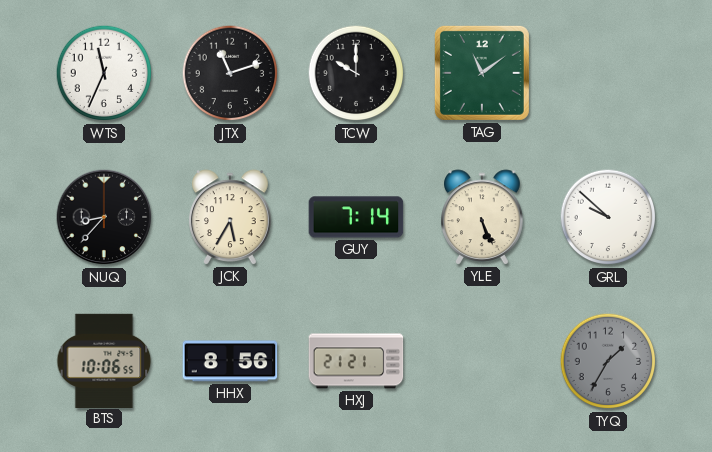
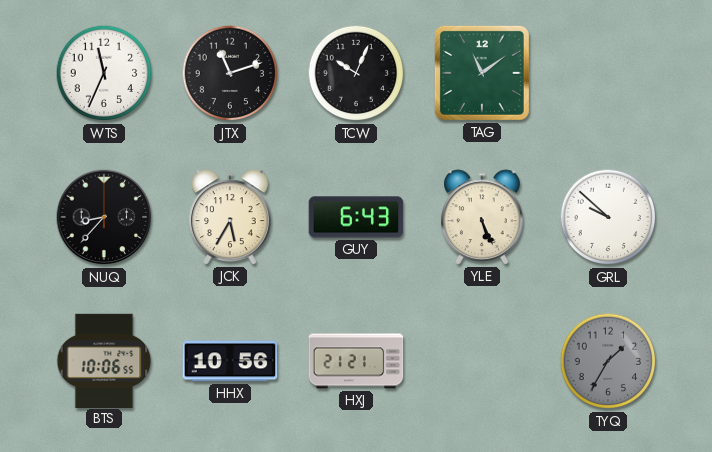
TCW: 10:00 -> 10:04 (356, 73)
GUY: 7:14 -> 6:43 (356, 217)
HHX: 8:56 -> 10:56 (230, 361)
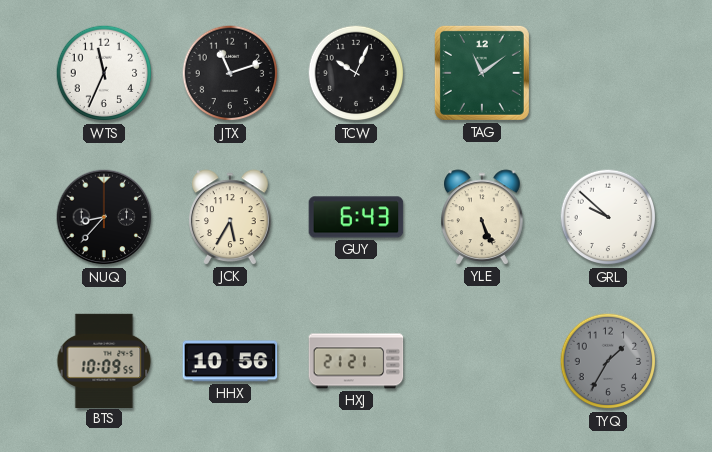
BTS: 10:06 -> 10:09 (104, 360)
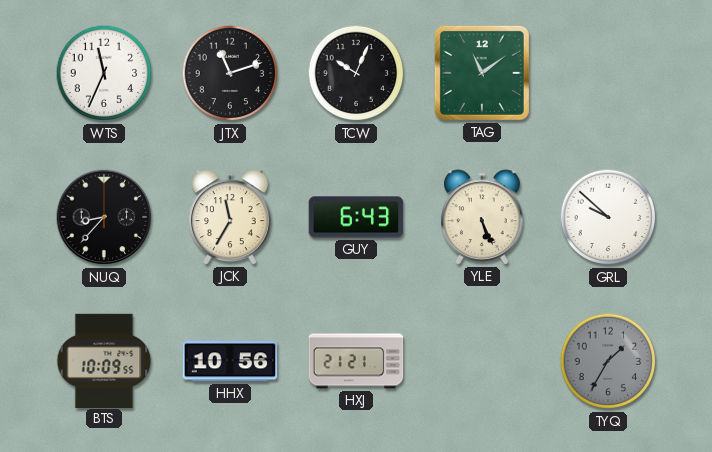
JCK: 5:35 -> 11:35 (231, 217)
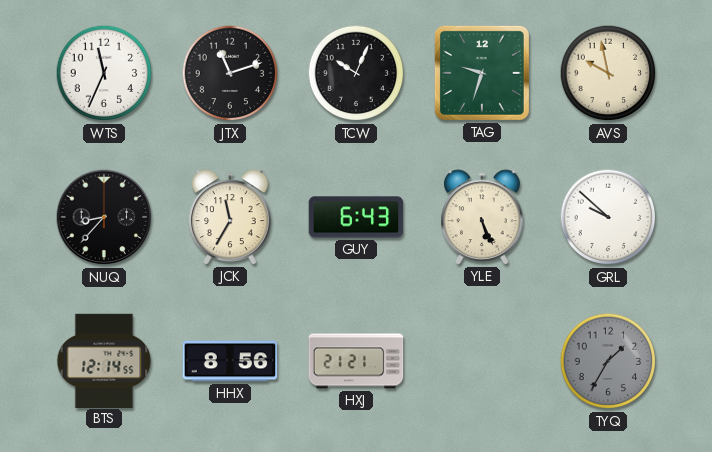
TAG: 11:09 -> 9:33 (482, 73)
AVS: none -> 9:58 (608, 73)
BTS: 10:09 -> 12:14 (104, 360)
HHX: 10:56 -> 8:56 (230, 361)
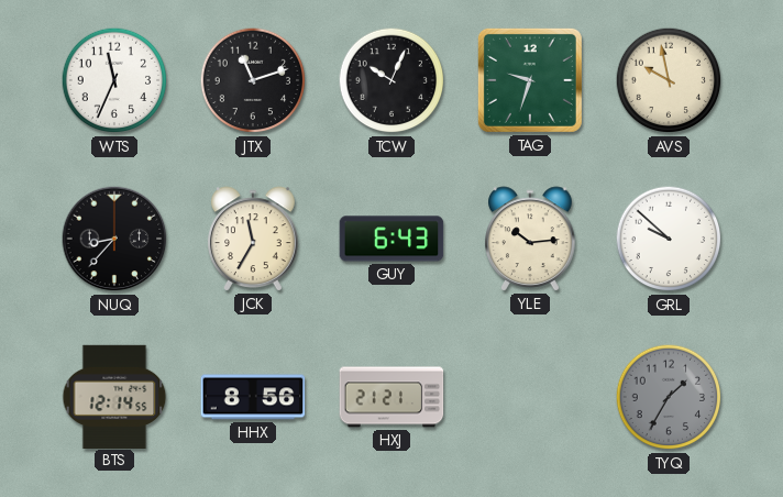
YLE: 5:26 -> 10:14 (531, 239)
